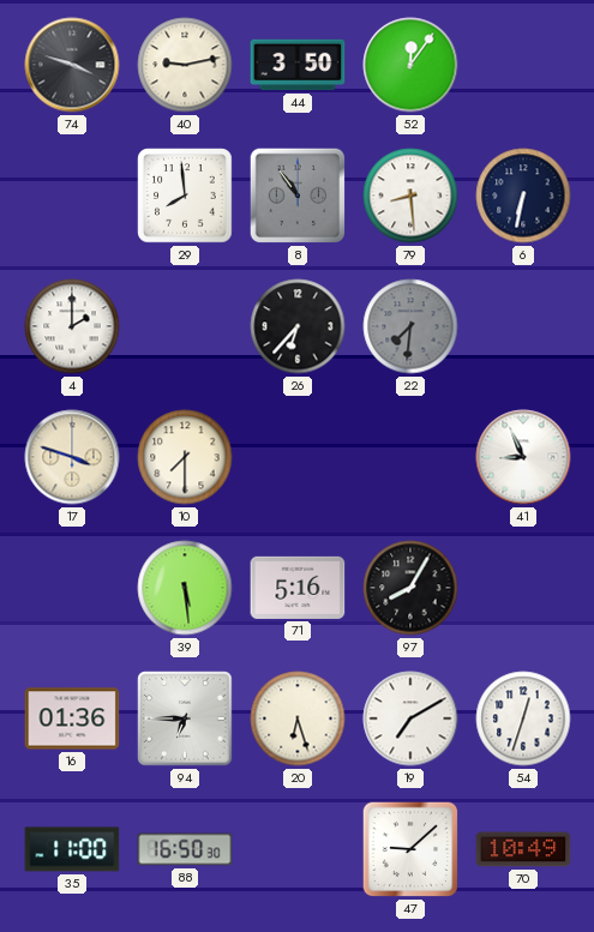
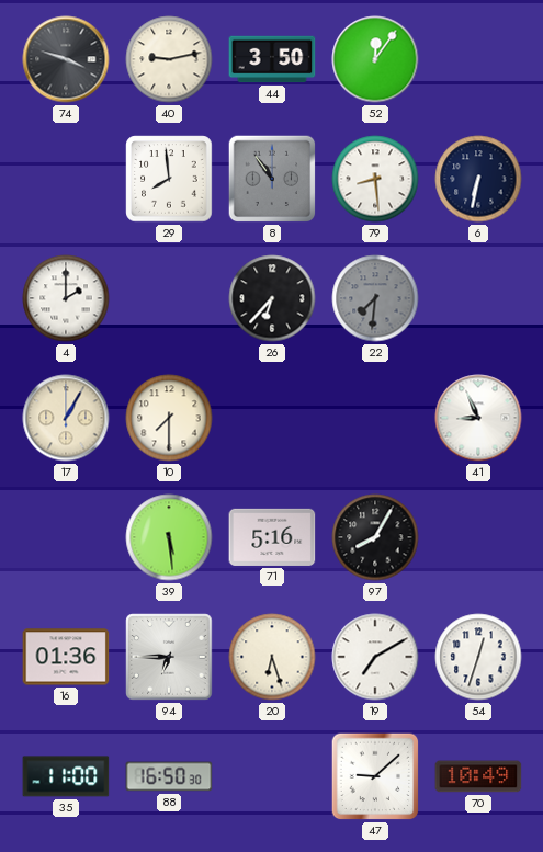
17: 3:48 -> 1:05 (66, 418)
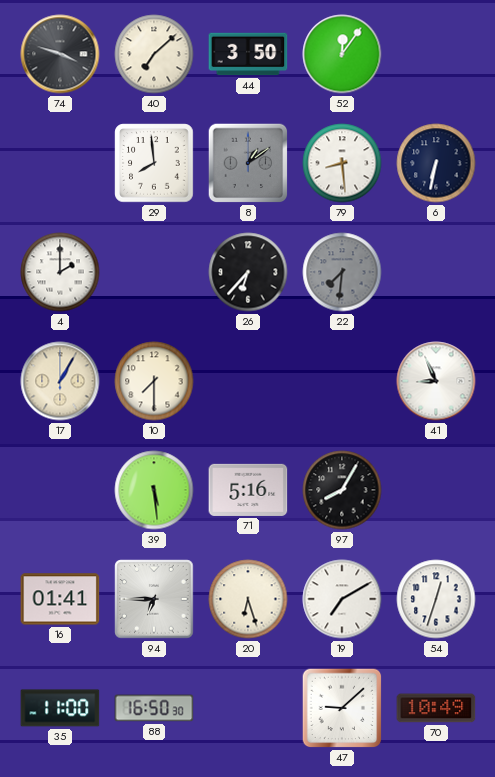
40: 9:13 -> 7:08 (154, 54)
8: 10:54 -> 1:09 (248, 163)
16: 01:36 -> 01:41 (60, 599)
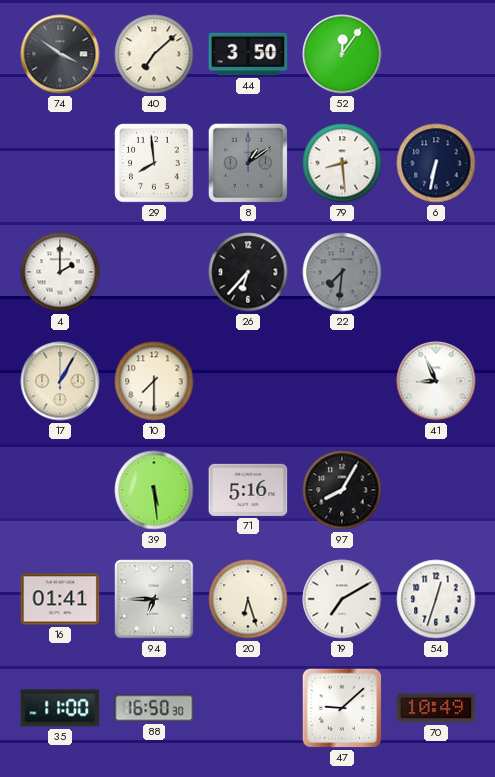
74: 3:48 -> 3:51 (60, 54)
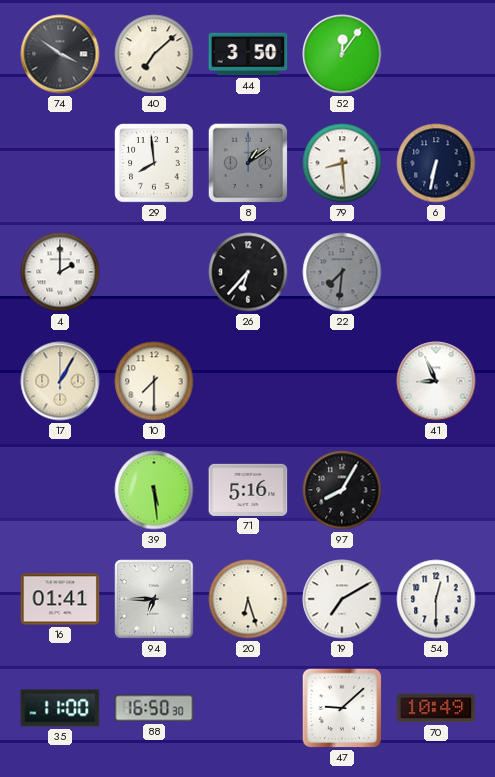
54: 12:33 -> 12:30 (436, 599)
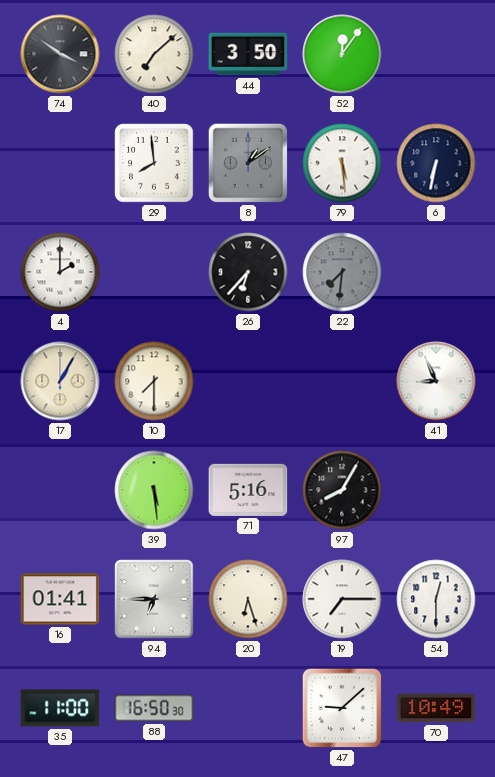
79: 8:29 -> 5:29 (342, 163)
19: 7:10 -> 7:15 (342, 599)
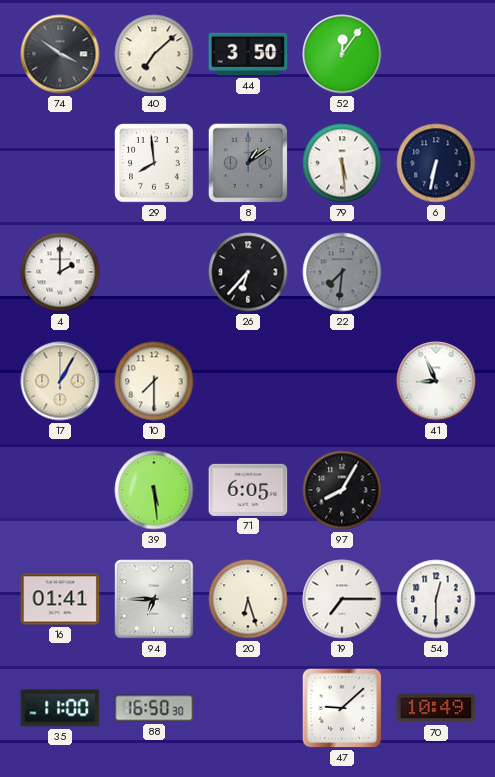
71: 5:16 -> 6:05 (248, 490)
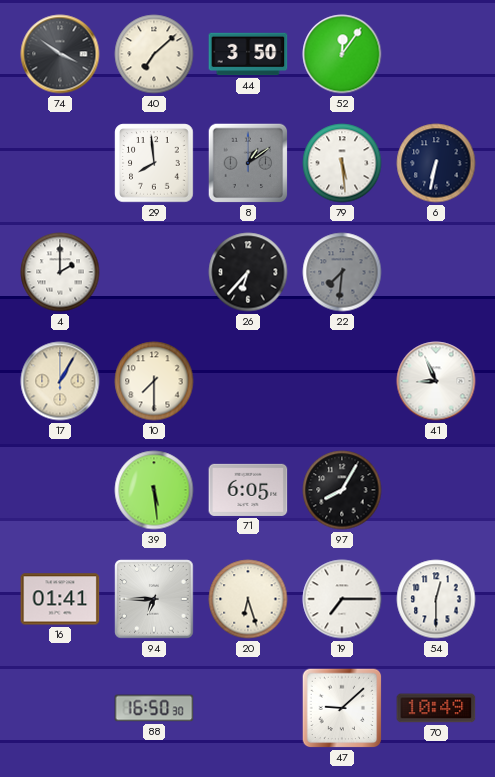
35: 11:00 -> none (60, 708)
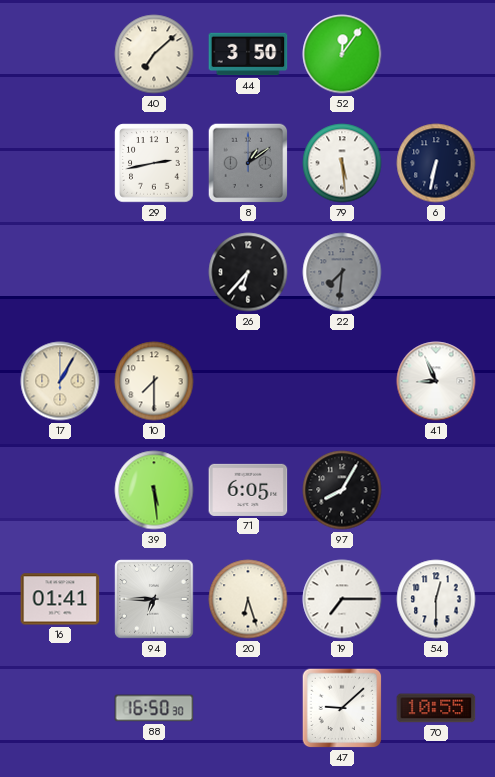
74: 3:51 -> none (60, 54)
29: 7:59 -> 2:43 (154, 163)
4: 2:00 -> none (60, 272)
70: 10:49 -> 10:55 (436, 708)
